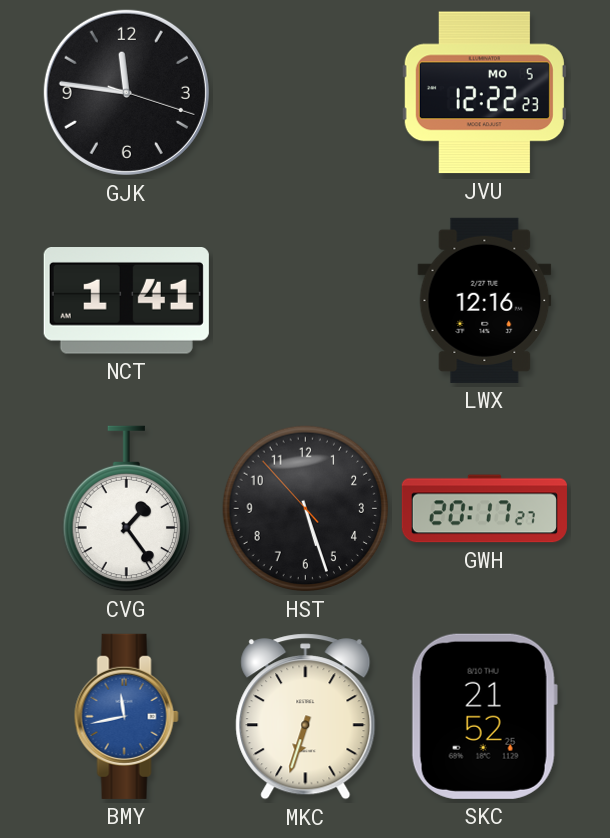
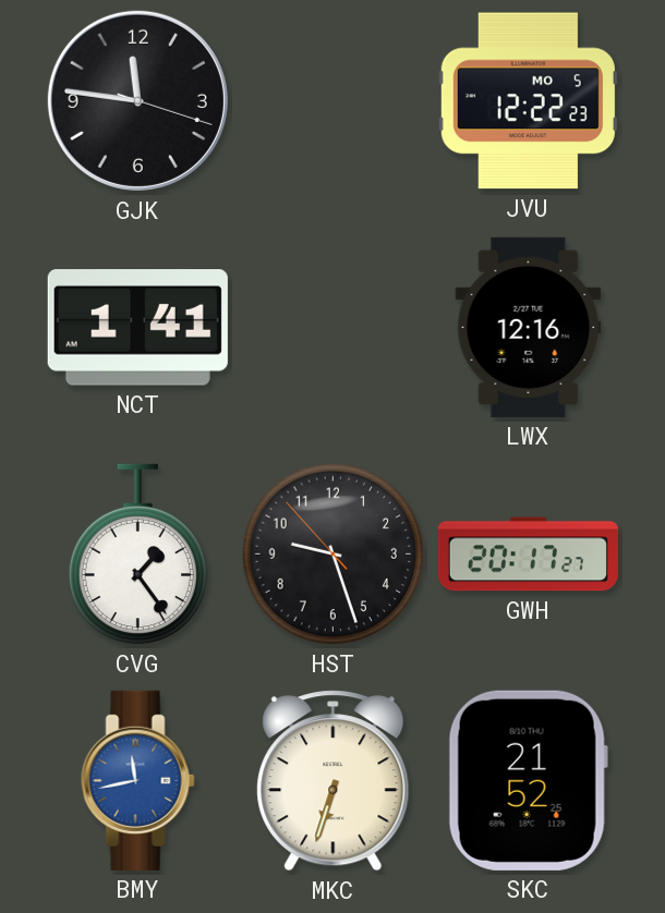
HST: 5:26 -> 9:26 (334, 555)
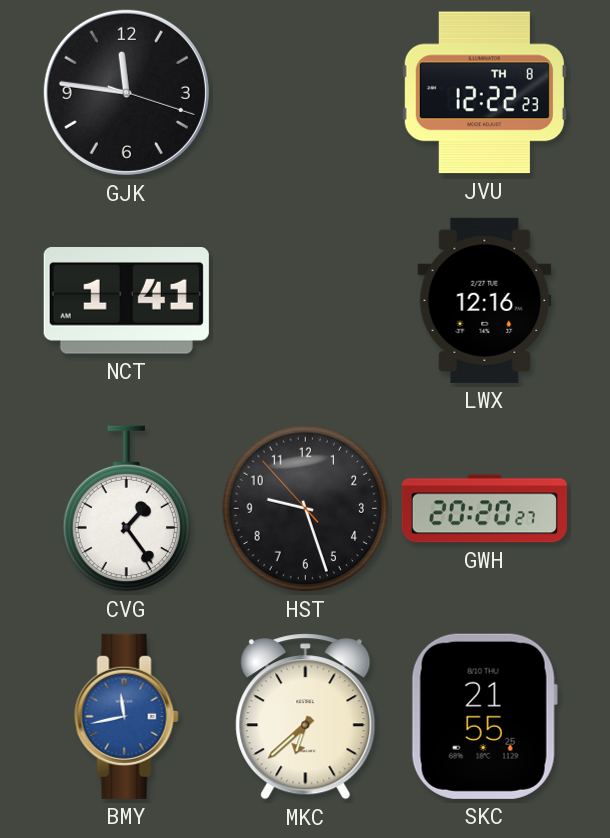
JVU date: MO 5 -> TH 8 (484, 93)
GWH: 20:17 -> 20:20 (484, 509)
MKC: 6:33 -> 6:38 (306, 717)
SKC: 21:52 -> 21:55 (484, 716)
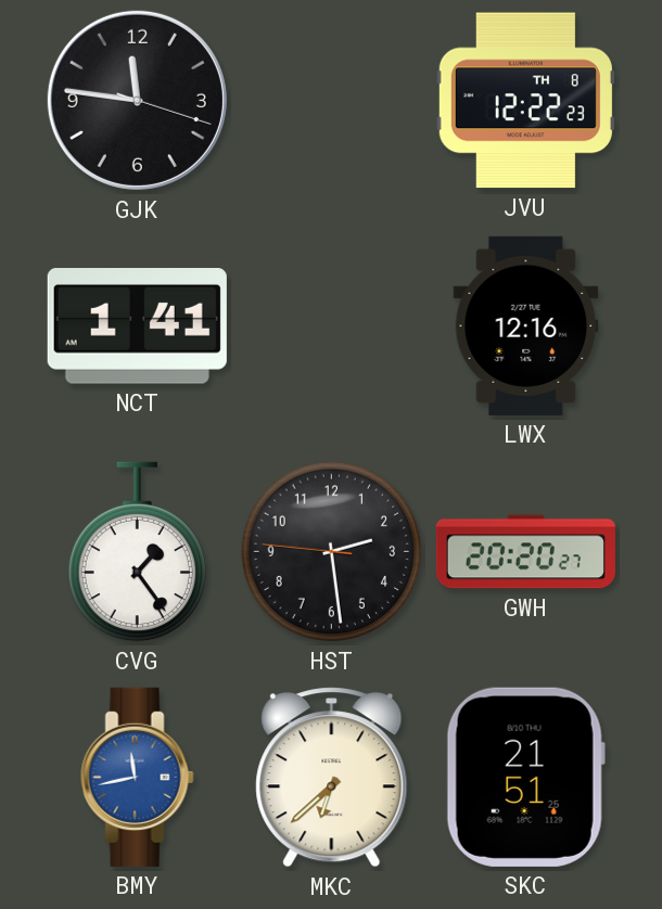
HST: 9:26 -> 2:28 (332, 552)
SKC: 21:55 -> 21:51 (525, 777)
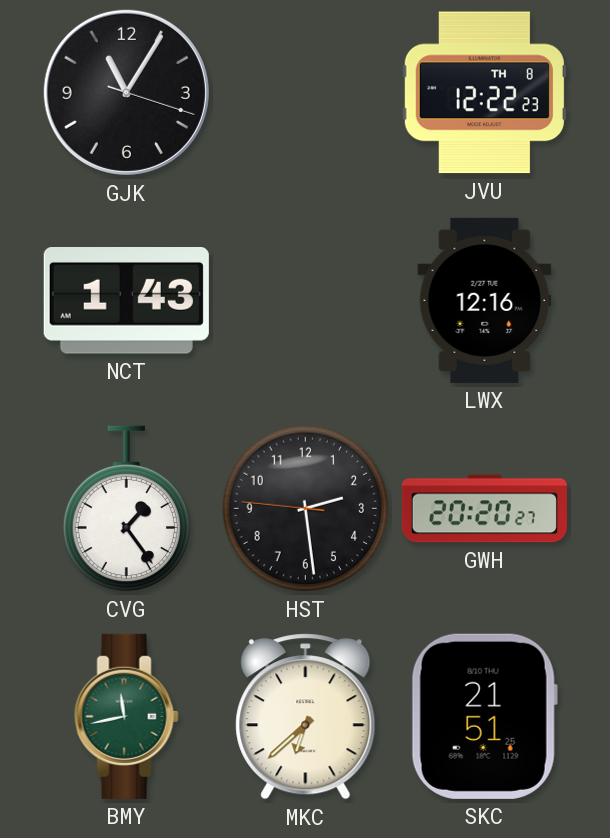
GJK: 11:46 -> 11:05 (126, 92)
NCT: 1:41 -> 1:43 (126, 301)
BMY dial: blue -> green (126, 716)
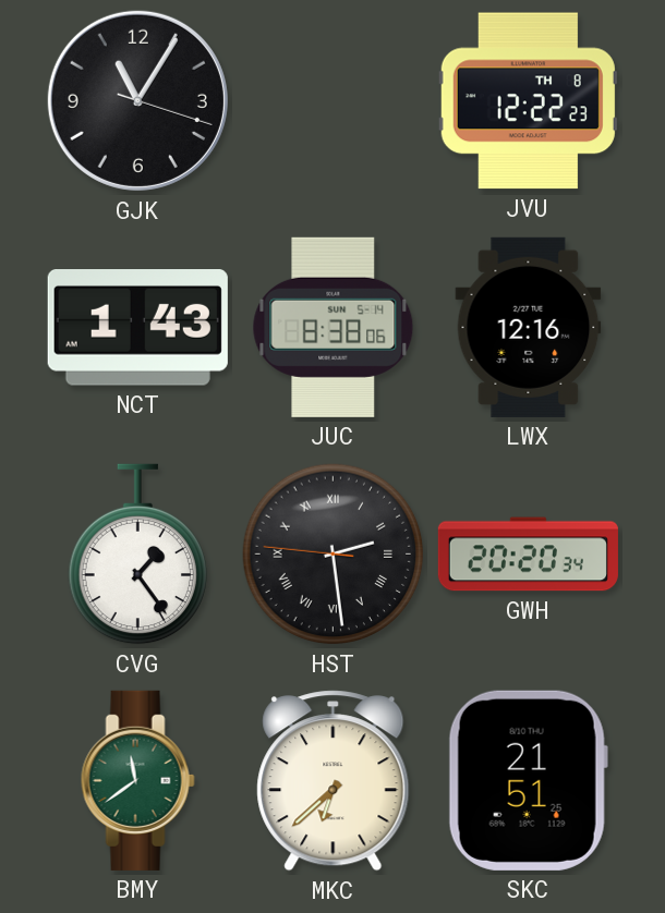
JUC: none -> 8:38 (334, 327)
HST numerals: Arabic -> Roman (334, 555)
GWH: 20:20:27 -> 20:20:34 (528, 555)
BMY: 11:43 -> 11:39 (137, 780)
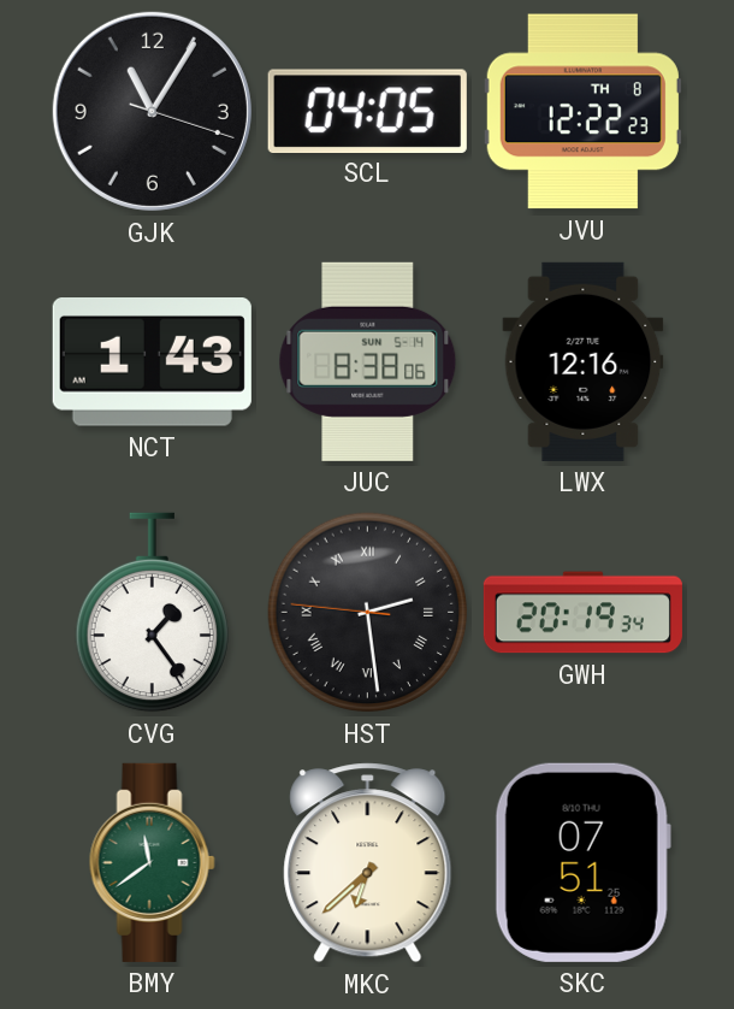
SCL: none -> 04:05 (367, 111)
GWH: 20:20 -> 20:19 (582, 613)
SKC: 21:51 -> 07:51 (582, 862)
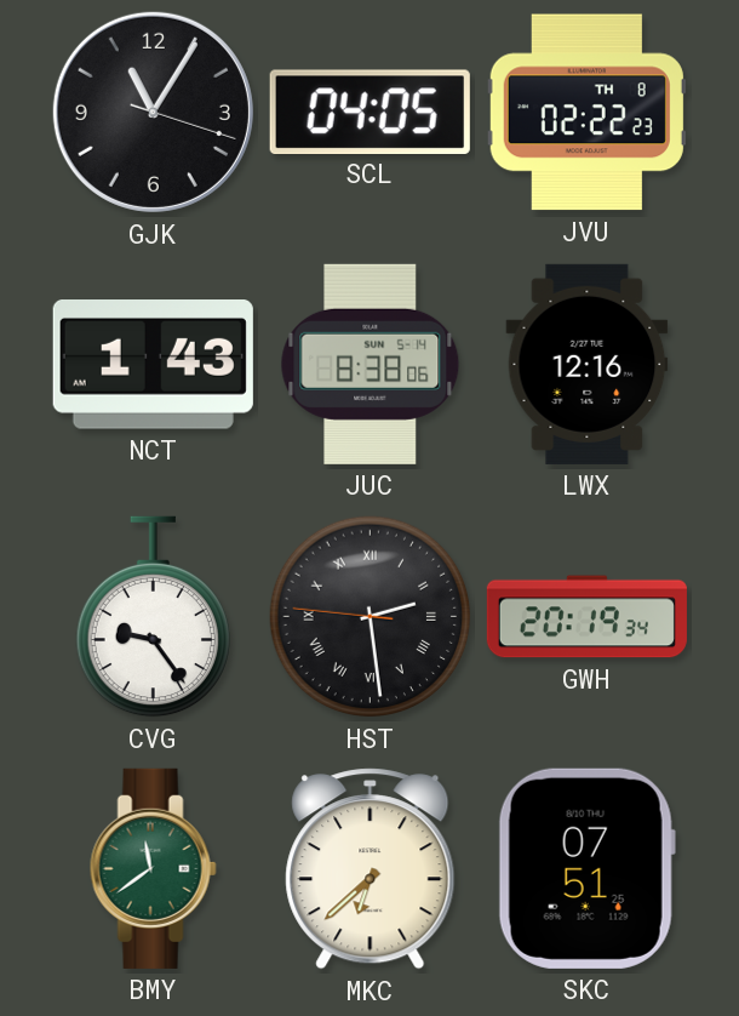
JVU: 12:22 -> 02:22 (586, 113)
CVG: 1:24 -> 9:24 (153, 617)
